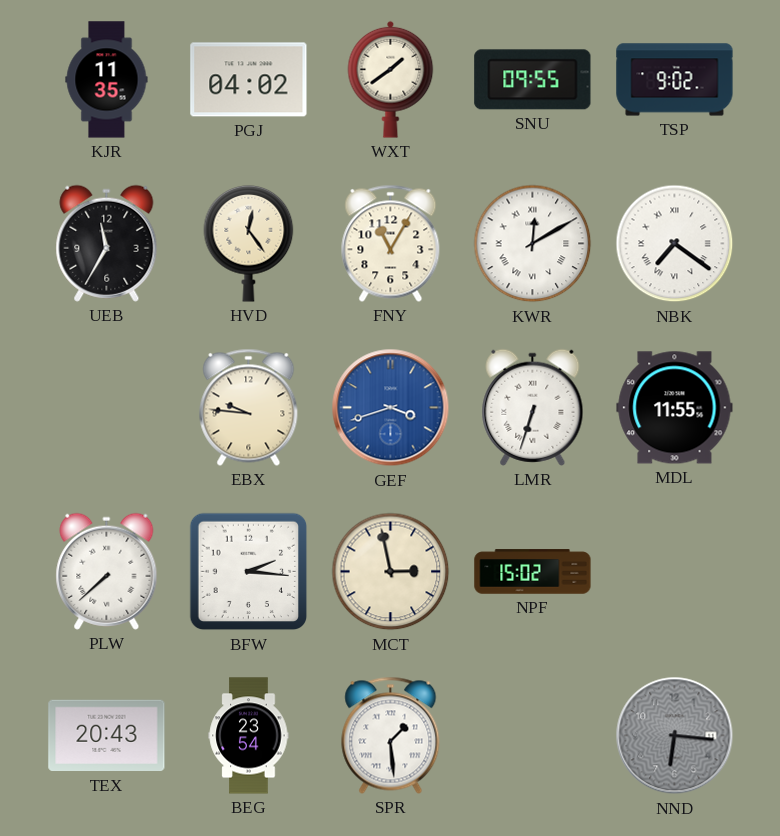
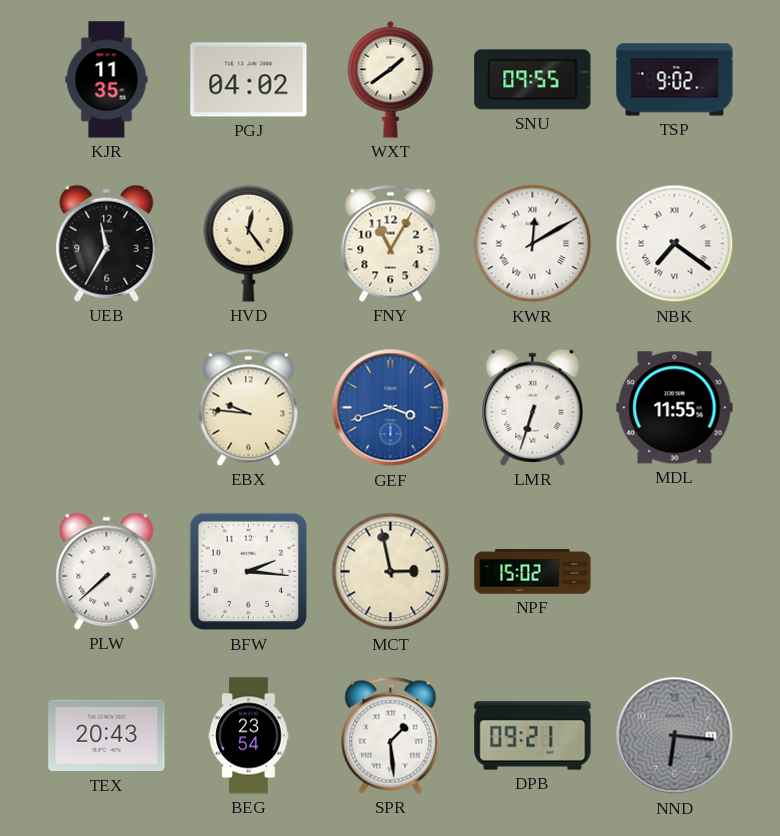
DPB: none -> 09:21 (533, 736)
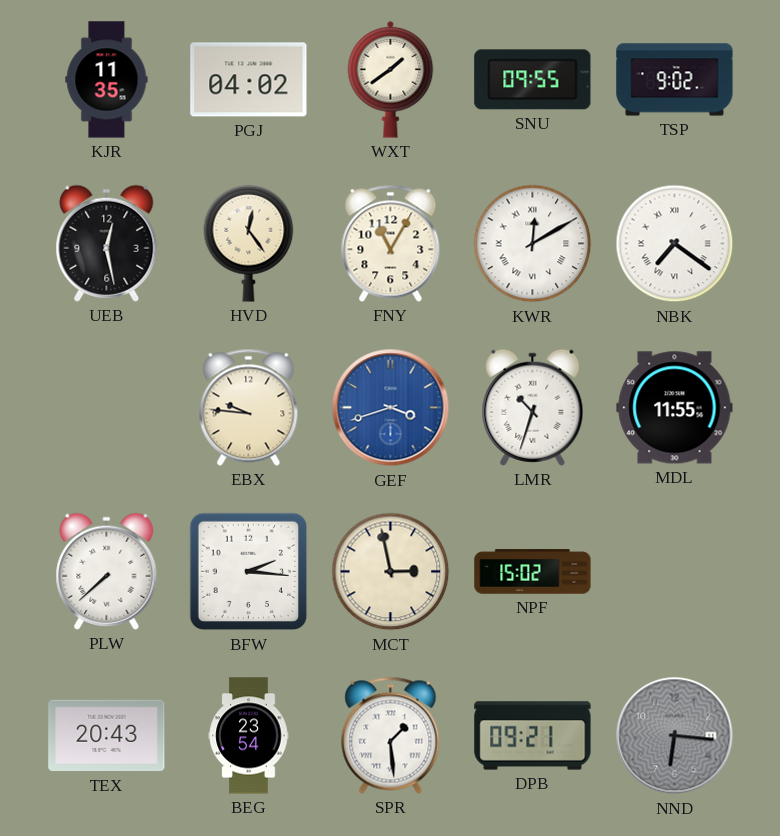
UEB: 11:35 -> 12:28 (107, 243)
LMR: 6:33 -> 10:33 (533, 407)
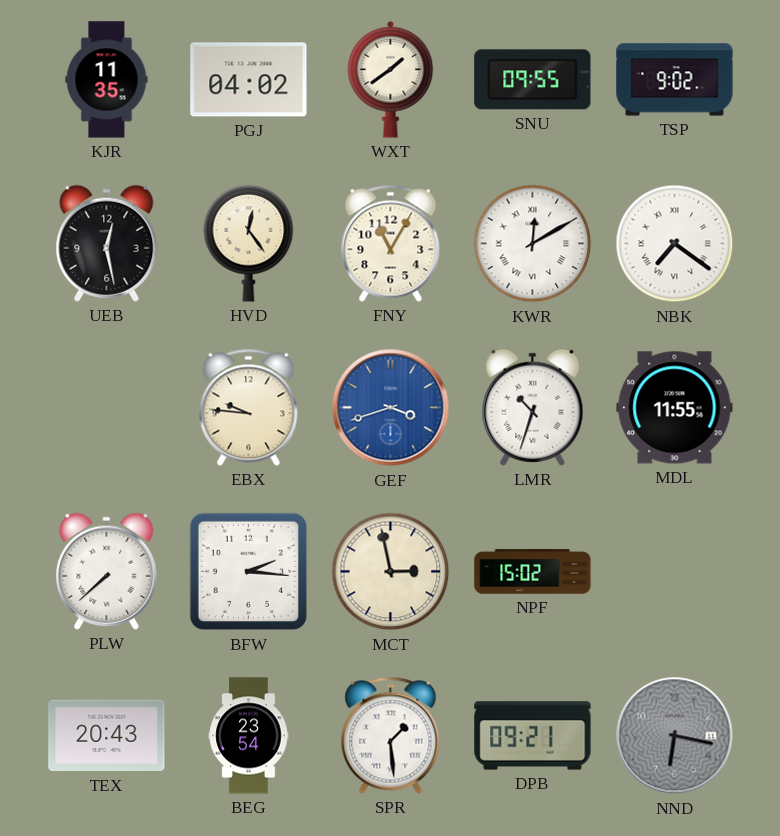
NND: 6:16 -> 6:17 (675, 736)
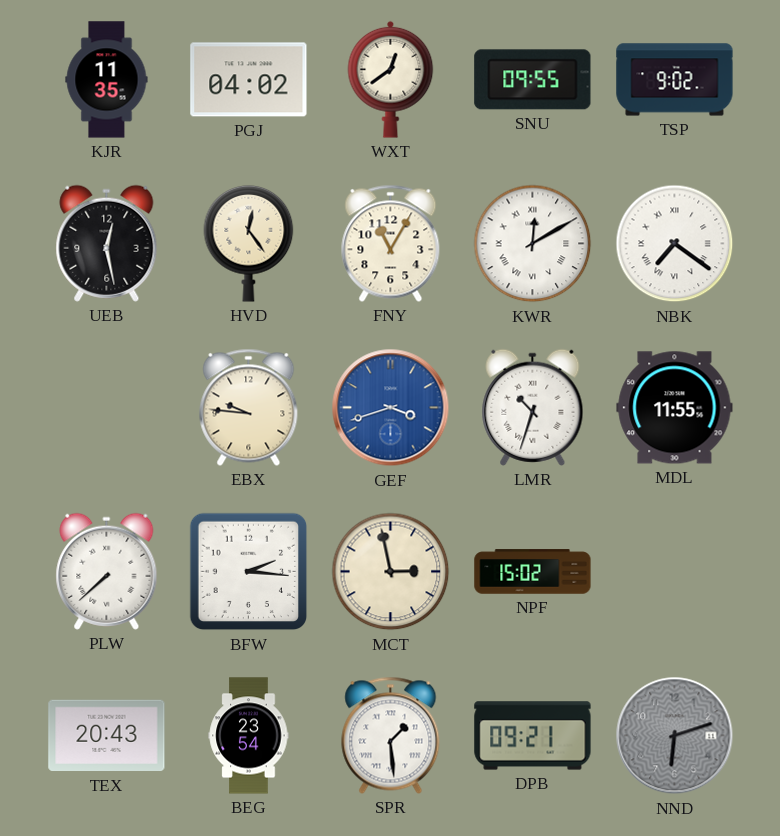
WXT: 1:39 -> 12:39 (391, 79)
NND: 6:17 -> 6:12 (675, 736)
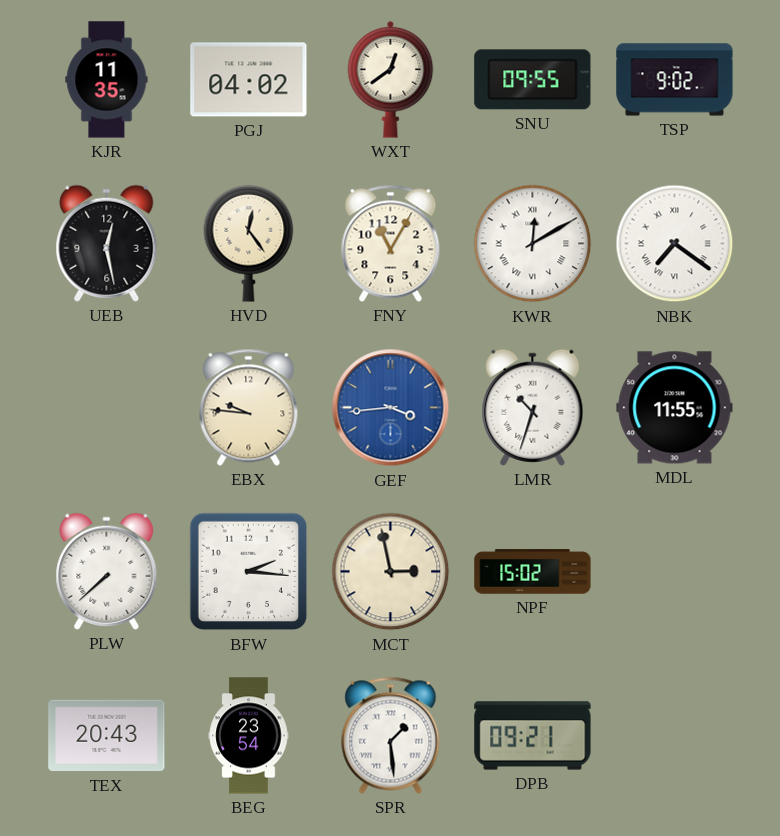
GEF: 3:42 -> 3:44 (391, 408)
NND: 6:12 -> none (675, 736)
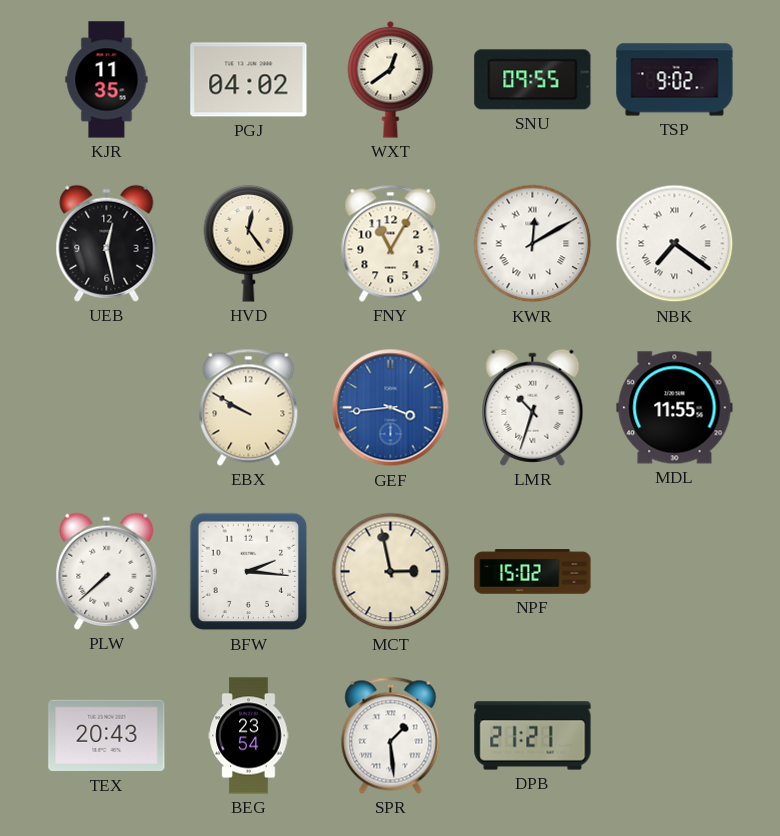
EBX: 9:46 -> 9:50 (249, 407)
DPB: 09:21 -> 21:21 (533, 736)
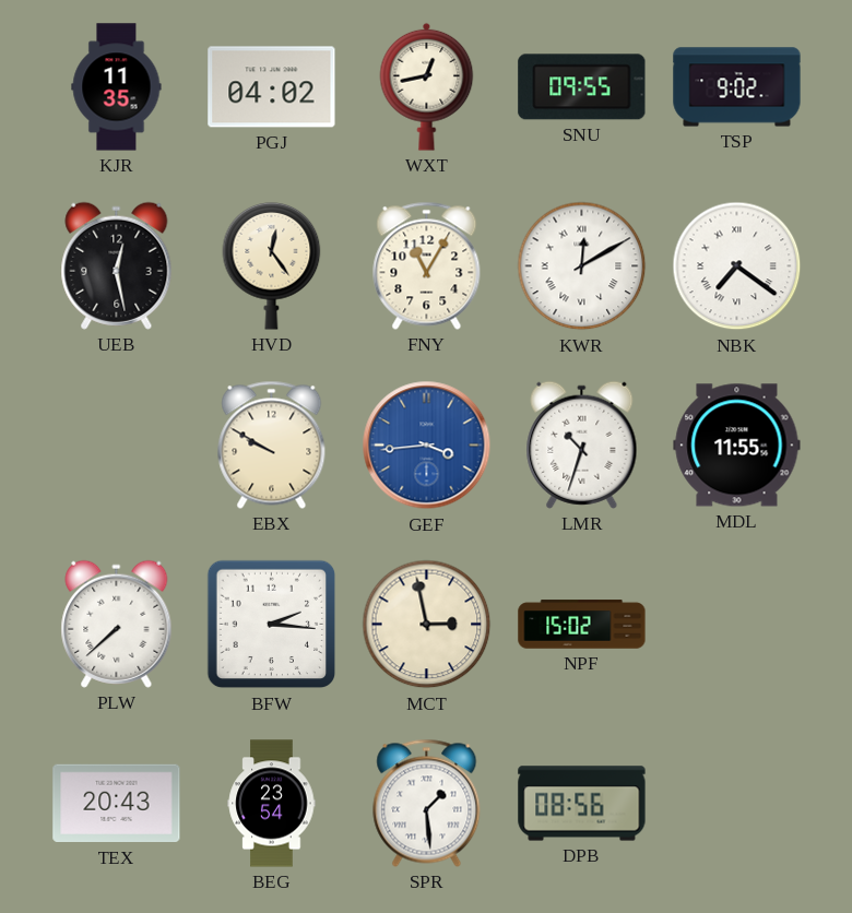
WXT: 12:39 -> 12:43 (427, 86)
DPB: 21:21 -> 08:56 (582, 804)
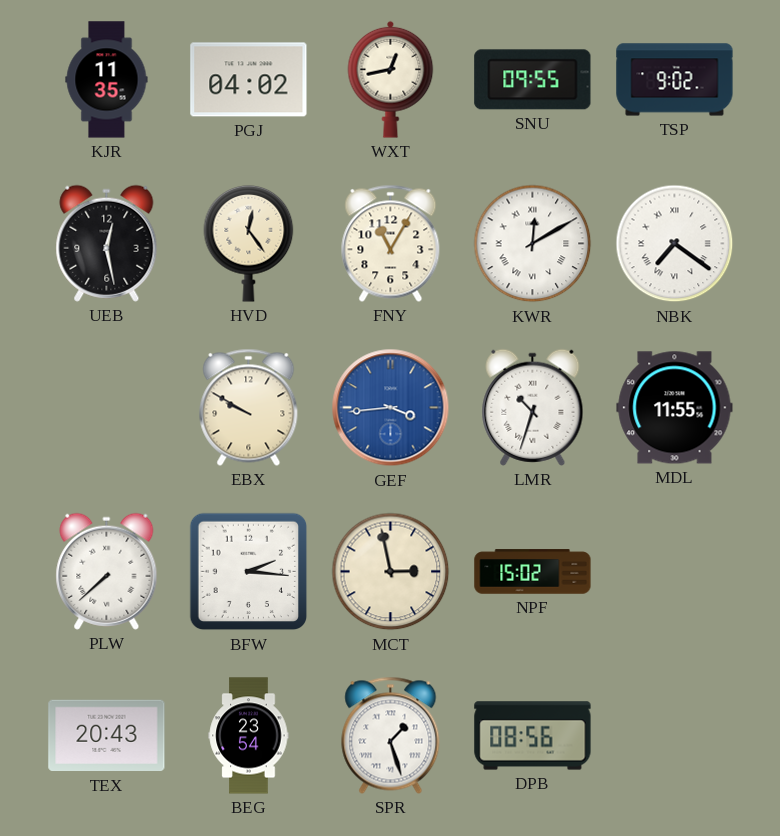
SPR: 1:29 -> 1:27 (391, 735)
